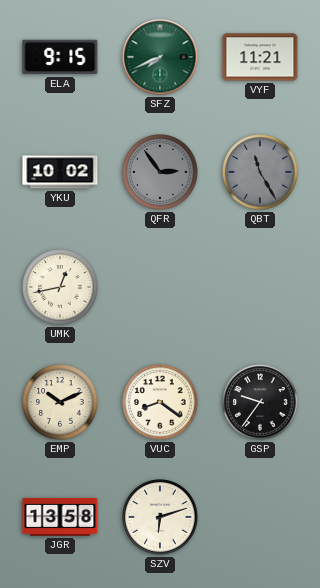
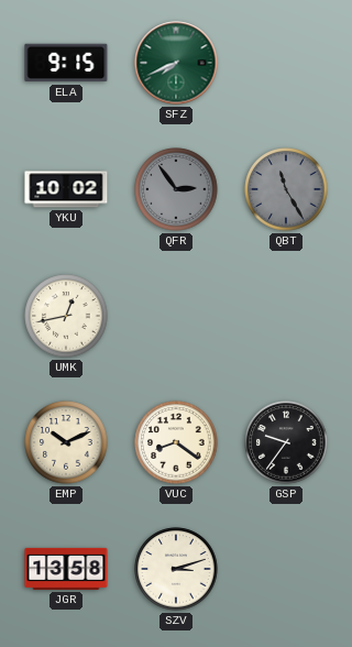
VYF: 11:21 -> none (260, 57)
SZV: 6:12 -> 3:12 (176, 569)
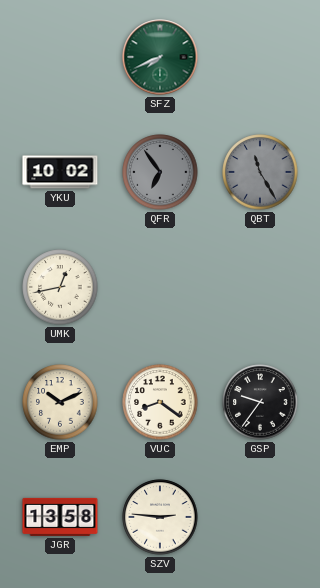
ELA: 9:15 -> none (66, 63)
QFR: 2:54 -> 6:54 (160, 172)
SZV: 3:12 -> 2:46 (160, 517)
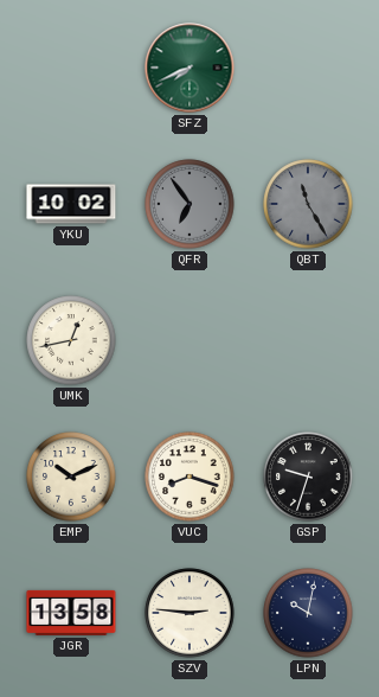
VUC: 8:21 -> 8:18 (189, 477)
GSP: 9:36 -> 9:33 (308, 477)
LPN: none -> 10:02 (308, 613)
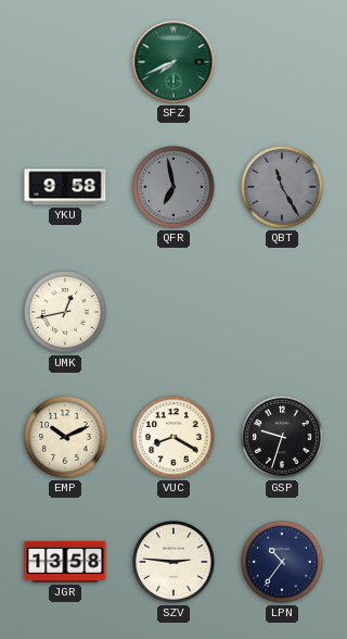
YKU: 10:02 -> 9:58 (65, 187)
QFR: 6:54 -> 6:58 (173, 187)
VUC: 8:18 -> 8:20 (173, 437)
LPN: 10:02 -> 10:36 (282, 562)
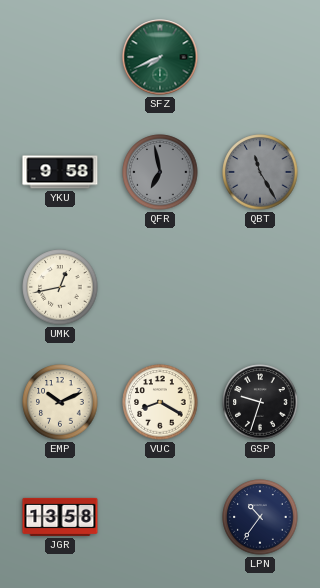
SZV: 2:46 -> none (173, 562)
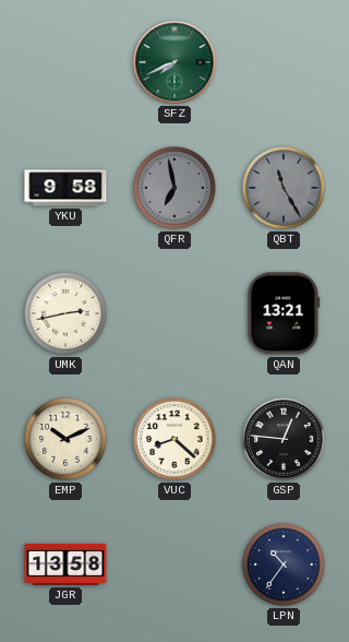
UMK: 12:43 -> 2:43 (65, 313)
QAN: none -> 13:21 (284, 313)
VUC: 8:20 -> 8:22 (174, 439)
GSP: 9:33 -> 12:46 (284, 439)
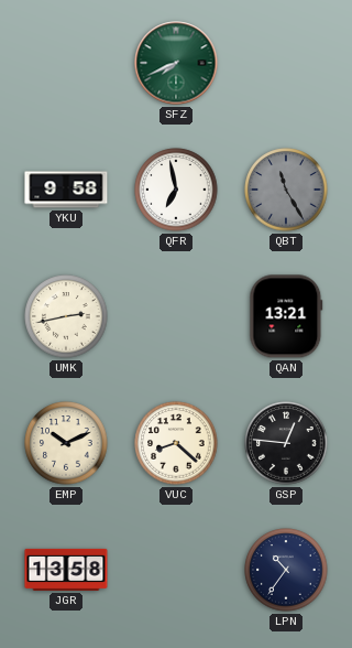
QFR dial: grey -> white (176, 190)
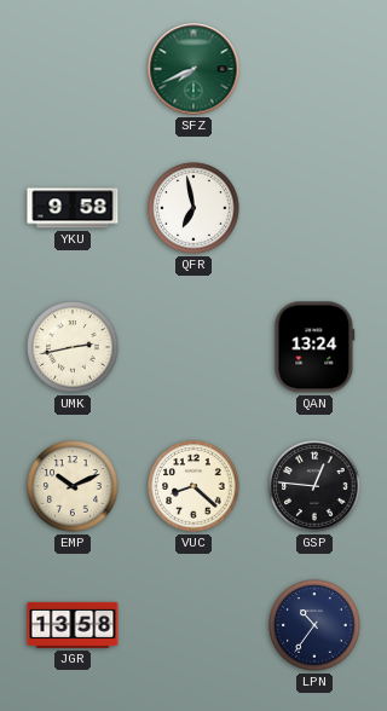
QBT: 11:25 -> none (286, 190)
QAN: 13:21 -> 13:24 (314, 347)
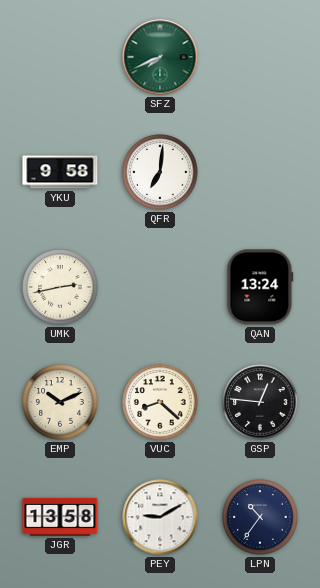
QFR: 6:58 -> 7:01 (160, 172)
PEY: none -> 9:10 (160, 517)
